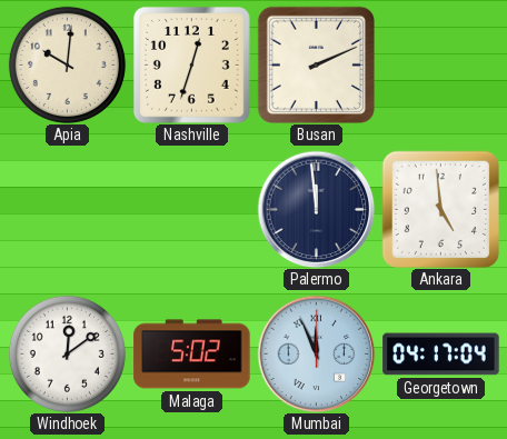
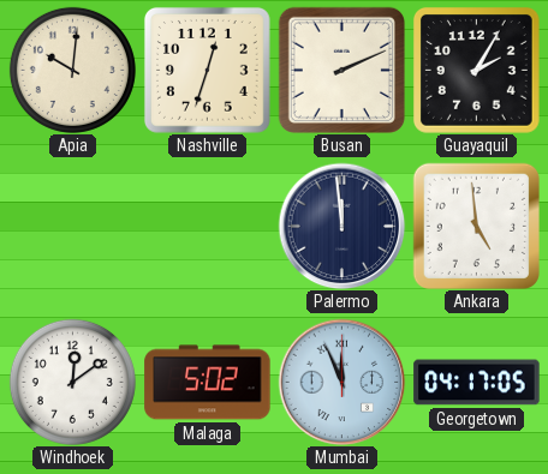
Guayaquil: none -> 2:05 (477, 71)
Georgetown: 04:17:04 -> 04:17:05 (477, 383)
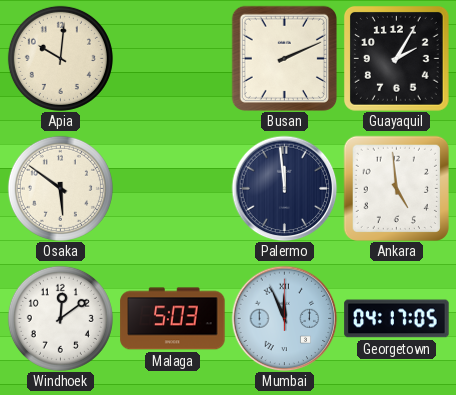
Nashville: 12:33 -> none (208, 71)
Osaka: none -> 5:51 (60, 188)
Malaga: 5:02 -> 5:03 (173, 319)
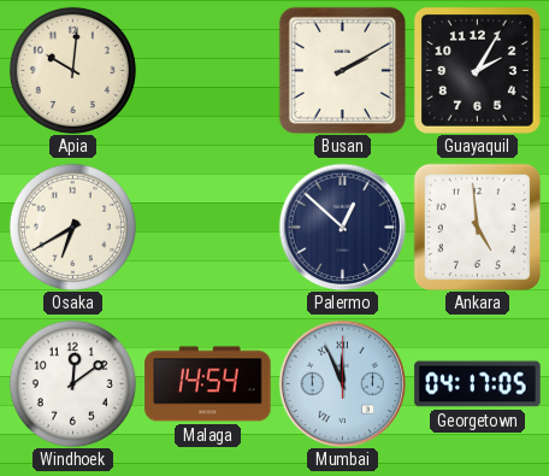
Busan: 2:11 -> 2:10 (342, 70)
Osaka: 5:51 -> 6:40 (72, 227)
Palermo: 11:59 -> 12:52 (342, 227)
Malaga: 5:03 -> 14:54 (208, 384)
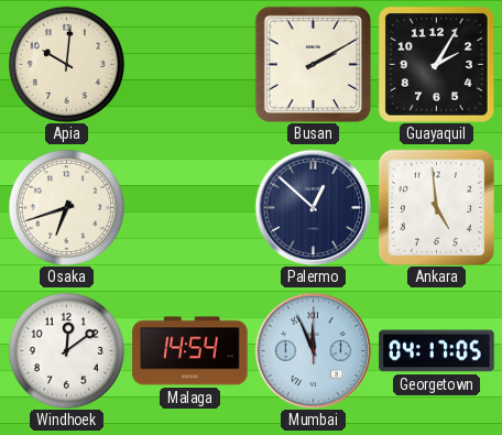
Osaka: 6:40 -> 6:42 (66, 207)
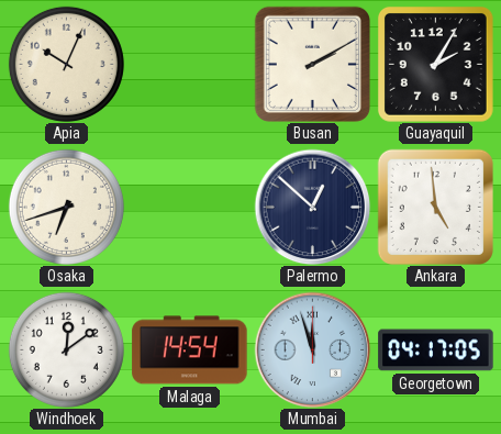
Apia: 10:01 -> 10:04 (66, 64)
Mumbai: 11:56 -> 11:57 (312, 349)
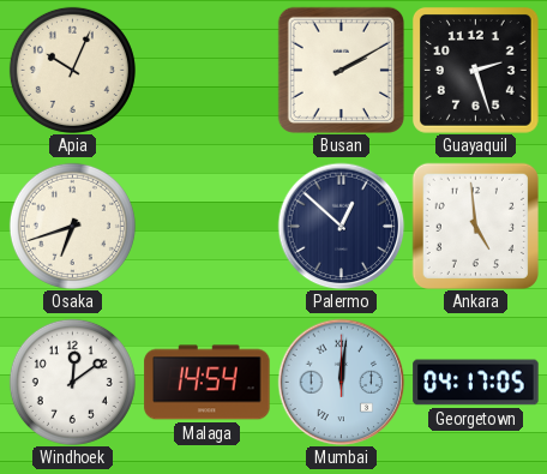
Guayaquil: 2:05 -> 2:27 (476, 71)
Mumbai: 11:57 -> 12:01 (341, 382)
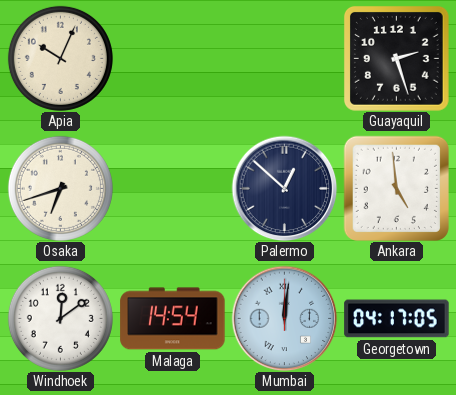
Busan: 2:10 -> none (341, 70)
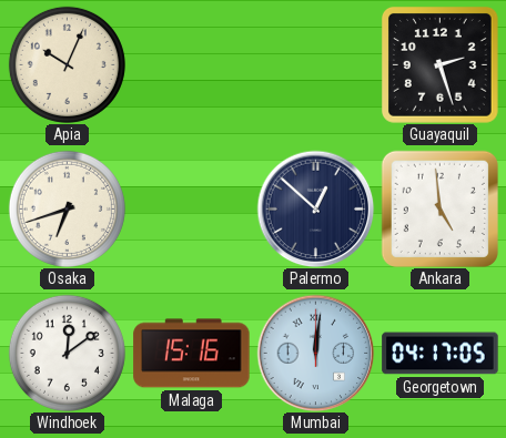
Malaga: 14:54 -> 15:16 (192, 354)
